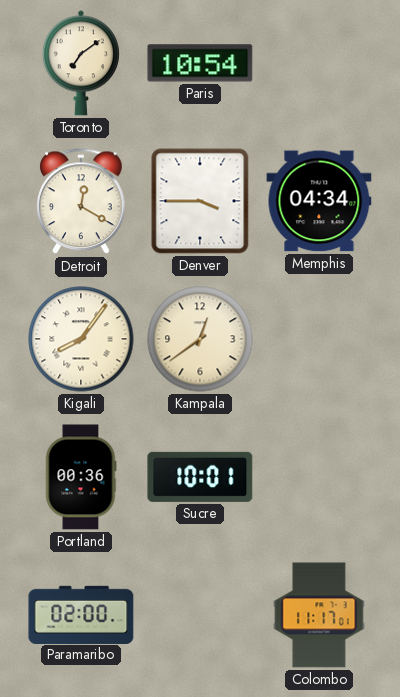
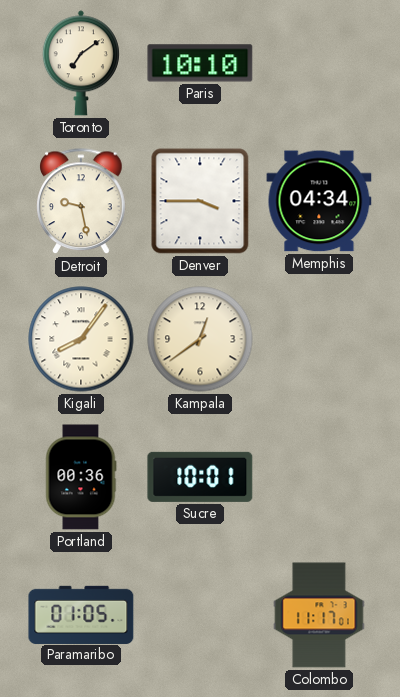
Paris: 10:54 -> 10:10 (200, 63)
Detroit: 12:20 -> 9:28 (81, 202)
Paramaribo: 02:00 -> 01:05 (81, 614)
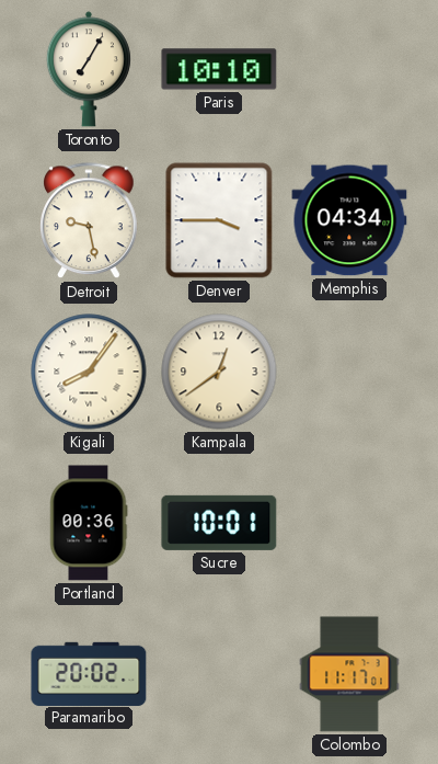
Toronto: 7:09 -> 7:05 (89, 69)
Paramaribo: 01:05 -> 20:02 (89, 673)
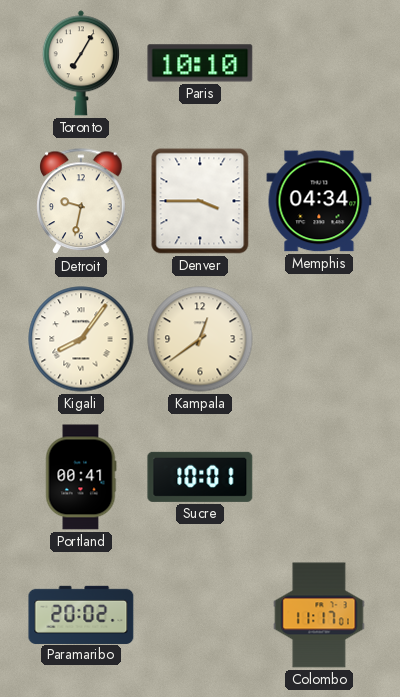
Detroit: 9:28 -> 9:32 (81, 202)
Portland: 00:36 -> 00:41 (81, 477)
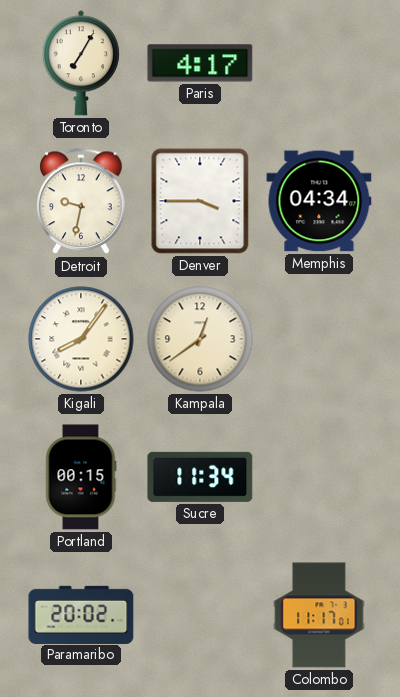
Paris: 10:10 -> 4:17 (200, 63)
Portland: 00:41 -> 00:15 (81, 477)
Sucre: 10:01 -> 11:34 (200, 477)
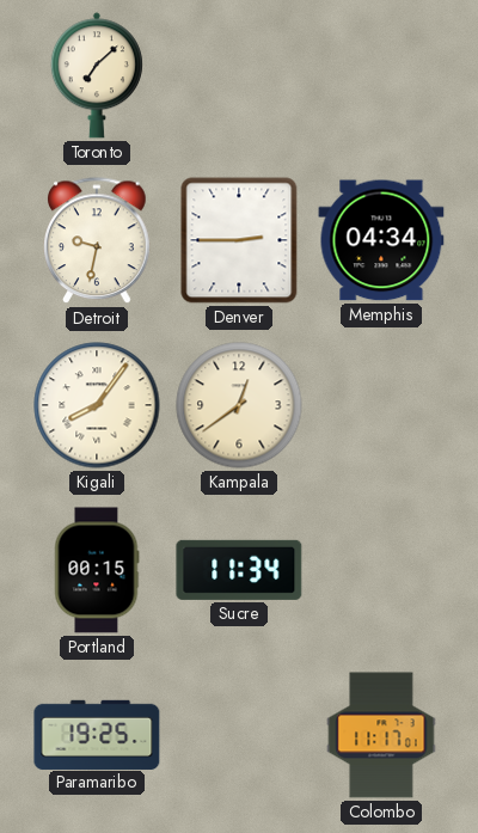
Toronto: 7:05 -> 7:08 (97, 75)
Paris: 4:17 -> none (200, 63)
Denver: 3:45 -> 2:45 (239, 240)
Paramaribo: 20:02 -> 19:25 (97, 734)
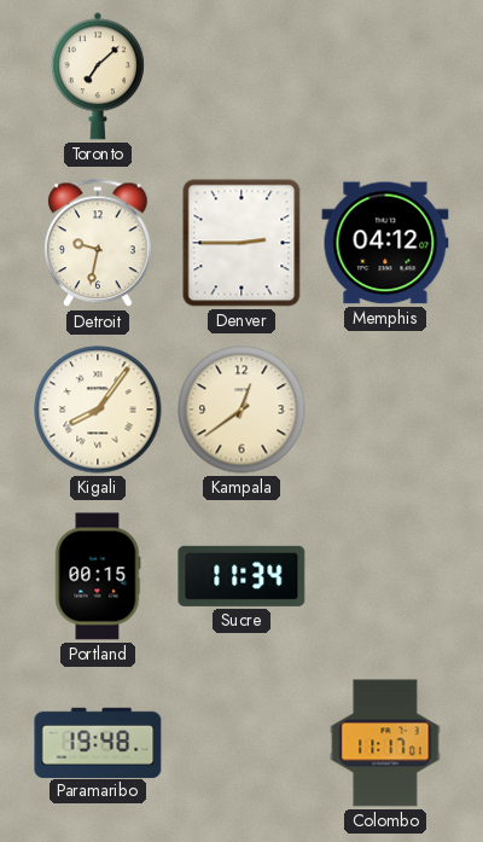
Memphis: 04:34 -> 04:12 (385, 243)
Paramaribo: 19:25 -> 19:48 (98, 742)
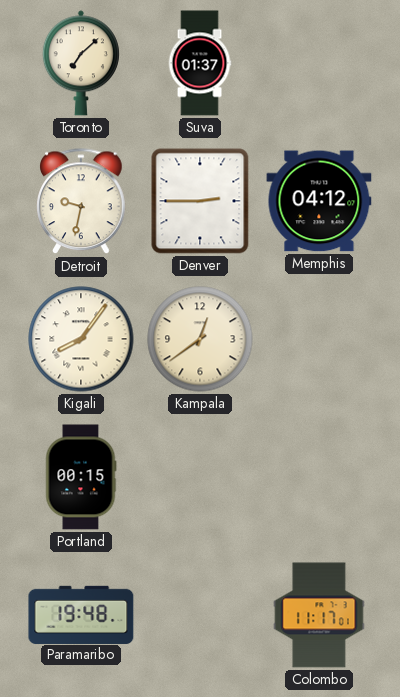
Suva: none -> 01:37 (200, 63)
Sucre: 11:34 -> none (241, 576)
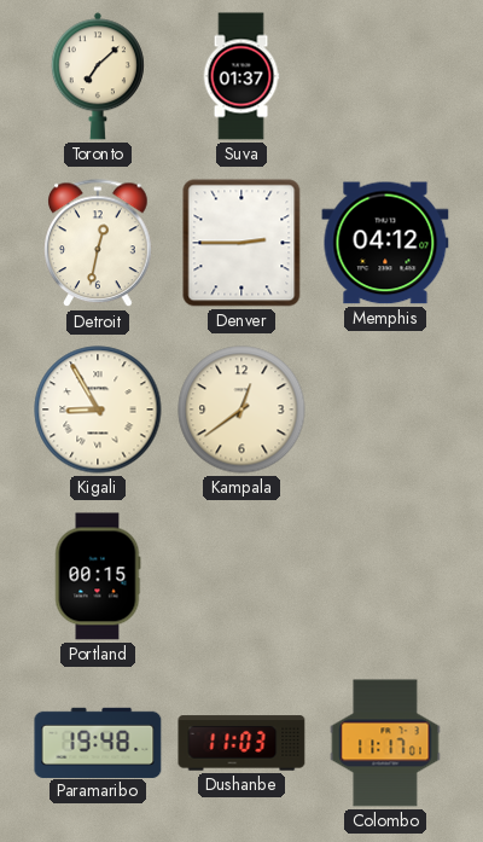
Detroit: 9:32 -> 12:32 (98, 244)
Kigali: 8:06 -> 8:55 (98, 410)
Dushanbe: none -> 11:03 (241, 743)
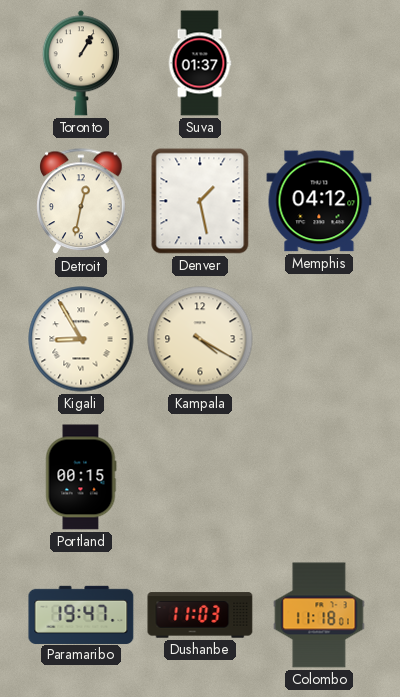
Toronto: 7:08 -> 1:05 (81, 63)
Denver: 2:45 -> 1:28 (200, 201)
Kampala: 12:39 -> 4:20 (200, 339)
Paramaribo: 19:48 -> 19:47 (81, 614)
Colombo: 11:17 -> 11:18 (319, 615)
